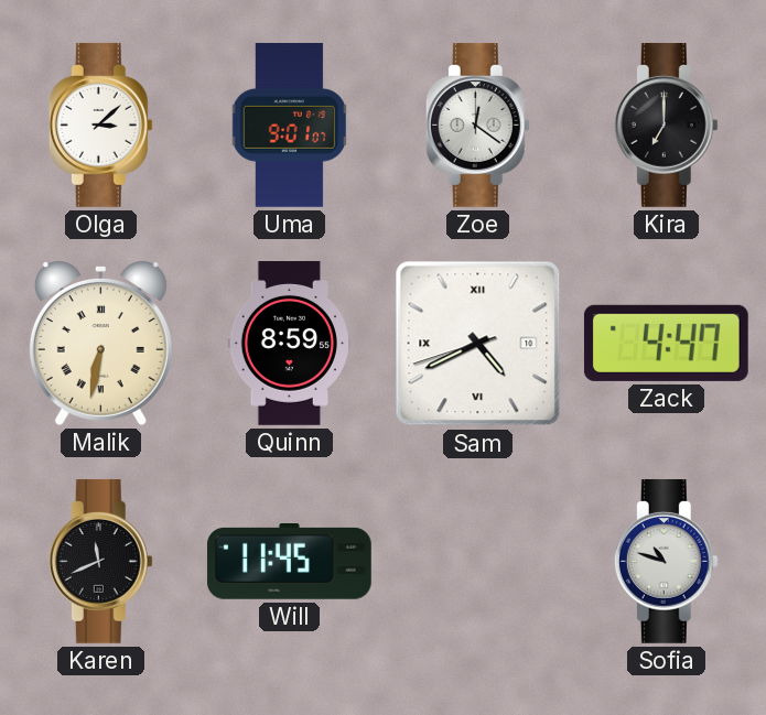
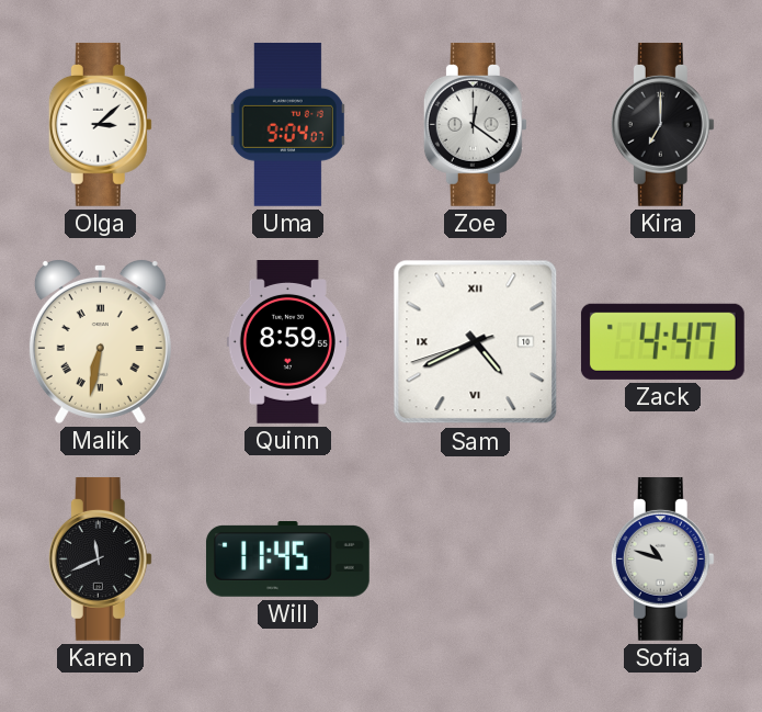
Uma: 9:01 -> 9:04 (287, 124)
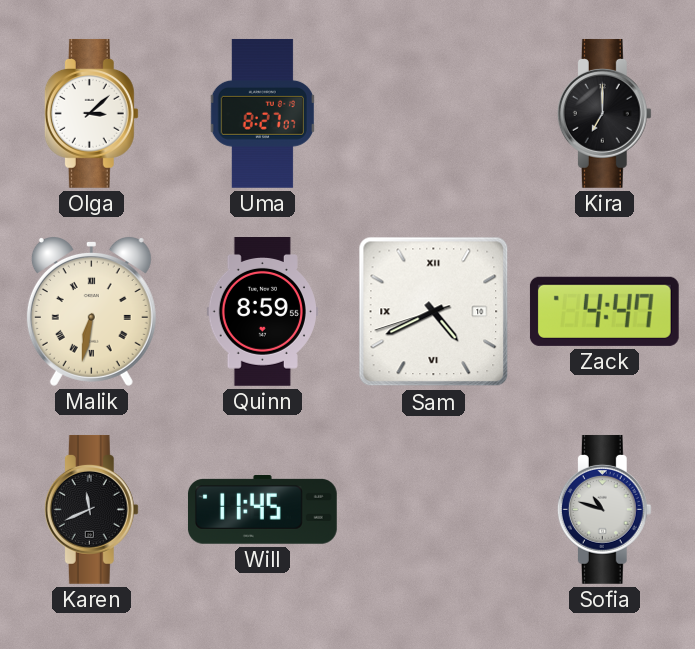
Uma: 9:04 -> 8:27 (262, 113)
Zoe: 12:21 -> none (475, 124)
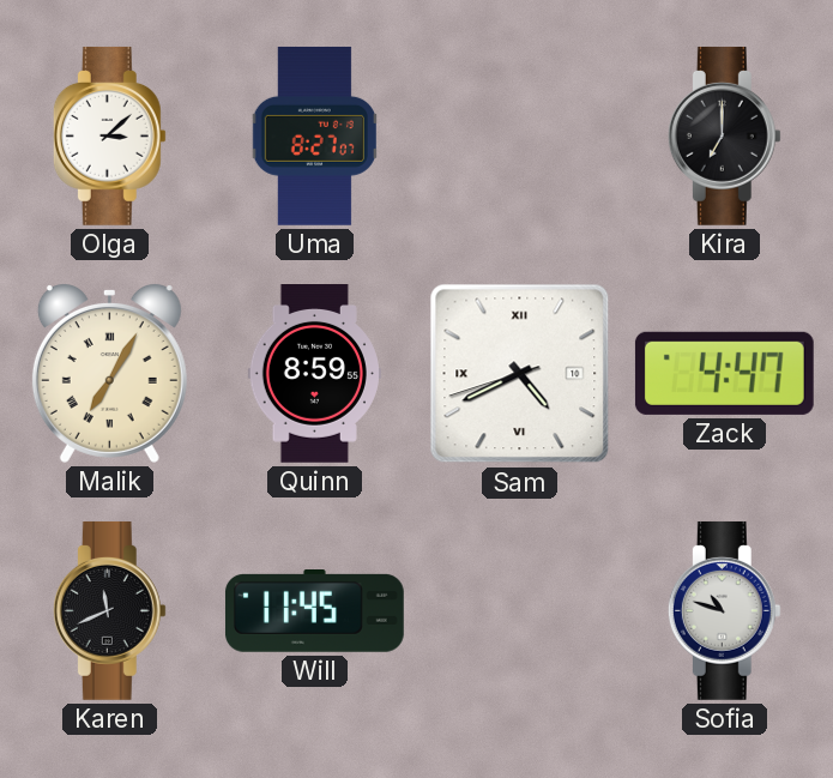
Malik: 6:32 -> 7:05 (109, 373)
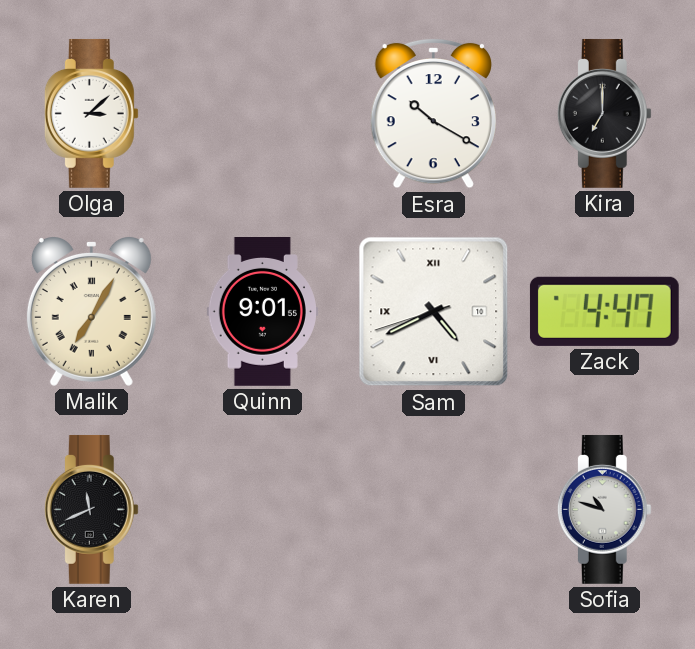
Uma: 8:27 -> none (314, 135)
Esra: none -> 10:20 (433, 113)
Quinn: 8:59 -> 9:01 (262, 312)
Will: 11:45 -> none (314, 611)
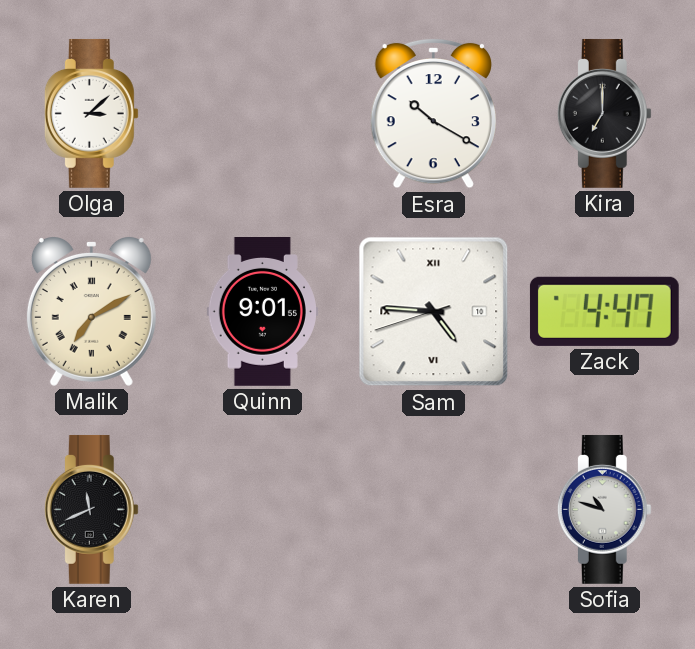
Malik: 7:05 -> 7:10 (91, 311)
Sam: 4:40 -> 4:45 (434, 312)
